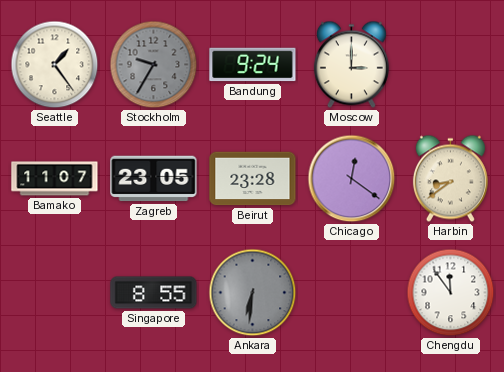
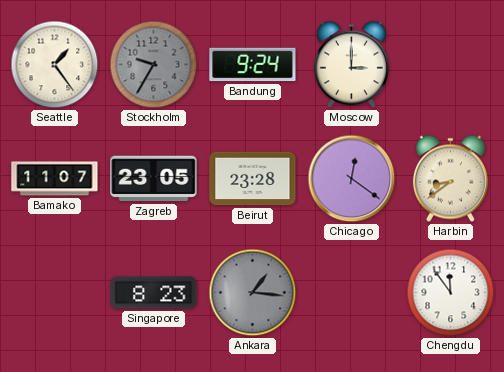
Singapore: 8:55 -> 8:23 (154, 293)
Ankara: 6:31 -> 1:16 (253, 293)
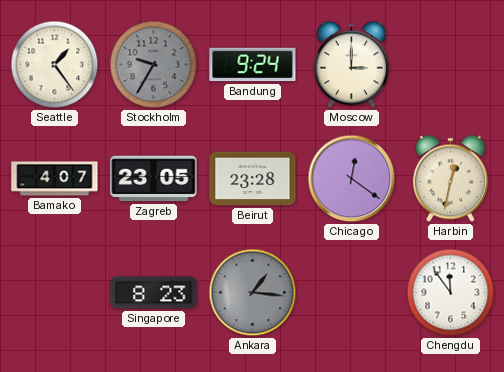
Bamako: 11:07 -> 4:07 (55, 179)
Harbin: 8:39 -> 12:32 (450, 179)
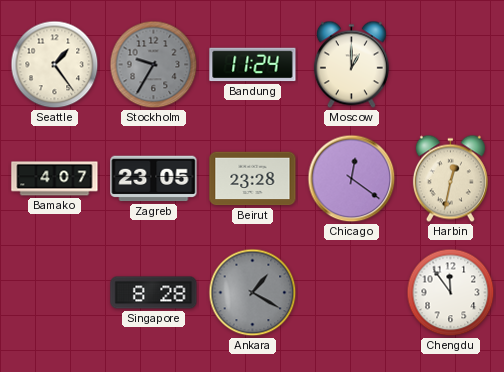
Bandung: 9:24 -> 11:24 (253, 65)
Moscow: 3:00 -> 1:00 (351, 65)
Singapore: 8:23 -> 8:28 (154, 293)
Ankara: 1:16 -> 1:20 (253, 293)
